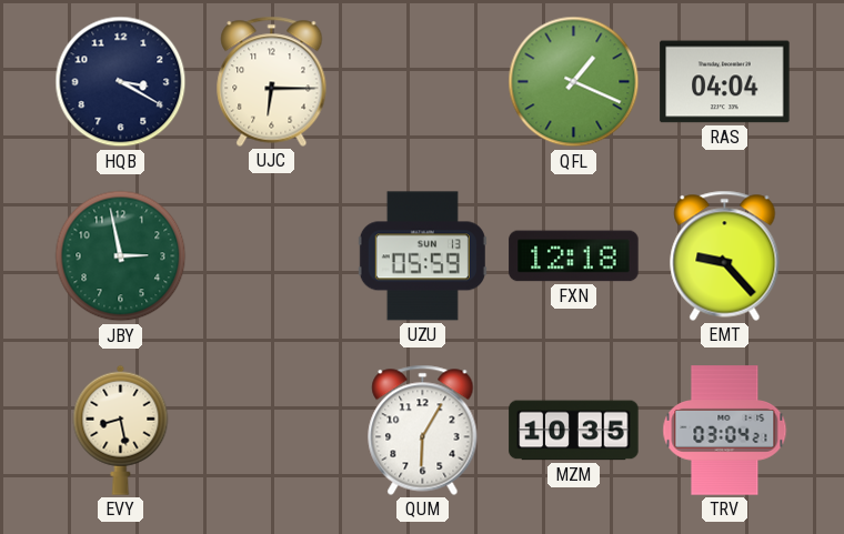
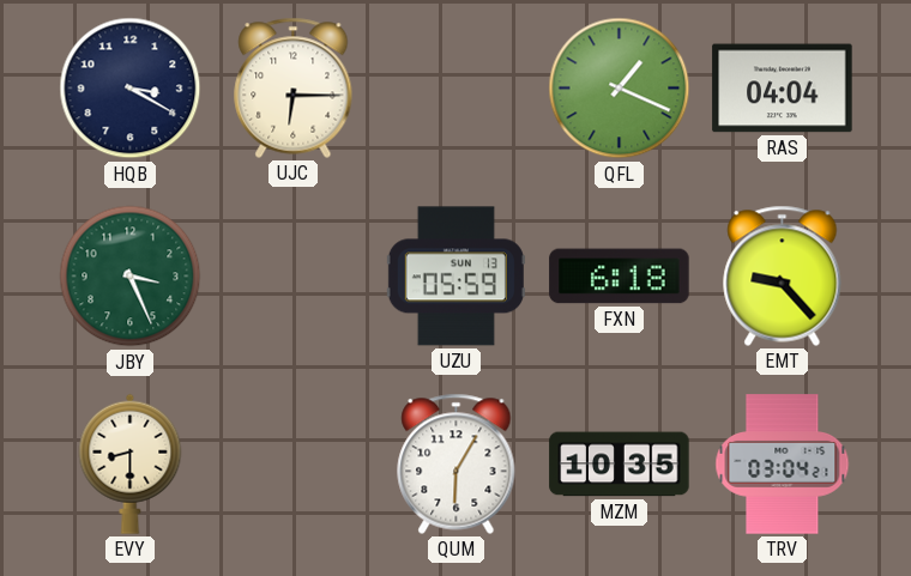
JBY: 2:58 -> 3:26 (131, 277)
FXN: 12:18 -> 6:18 (620, 277)
EVY: 8:28 -> 8:30 (131, 463)
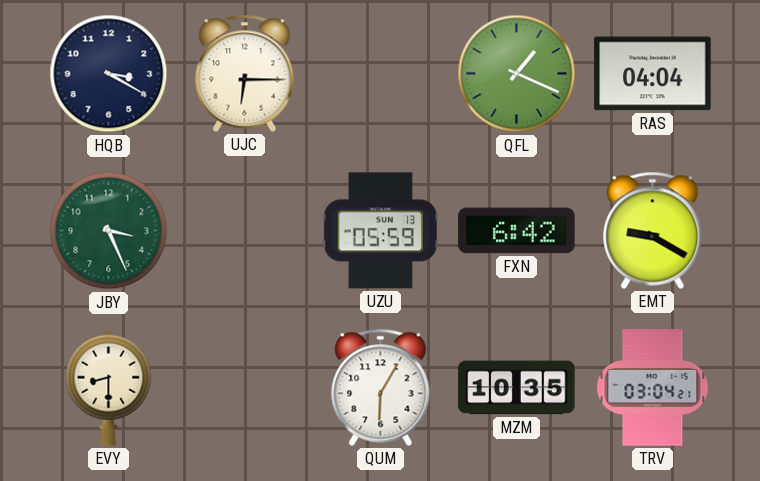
FXN: 6:18 -> 6:42 (517, 231)
EMT: 9:23 -> 9:20 (653, 230)
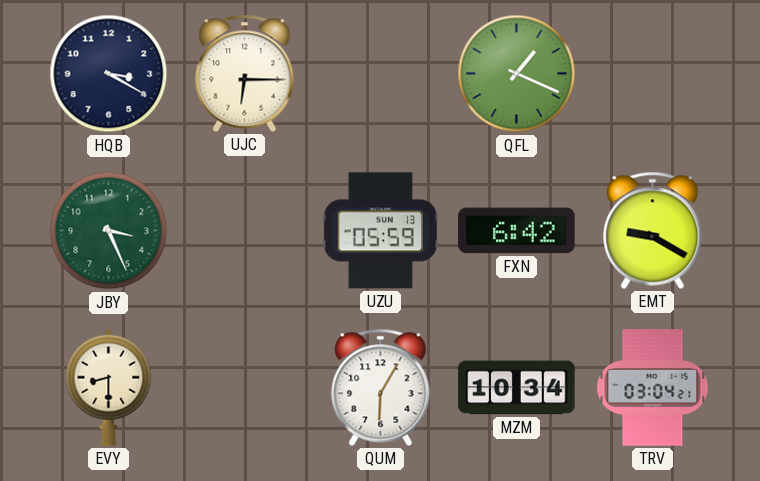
RAS: 04:04 -> none (653, 74)
MZM: 10:35 -> 10:34 (517, 388)
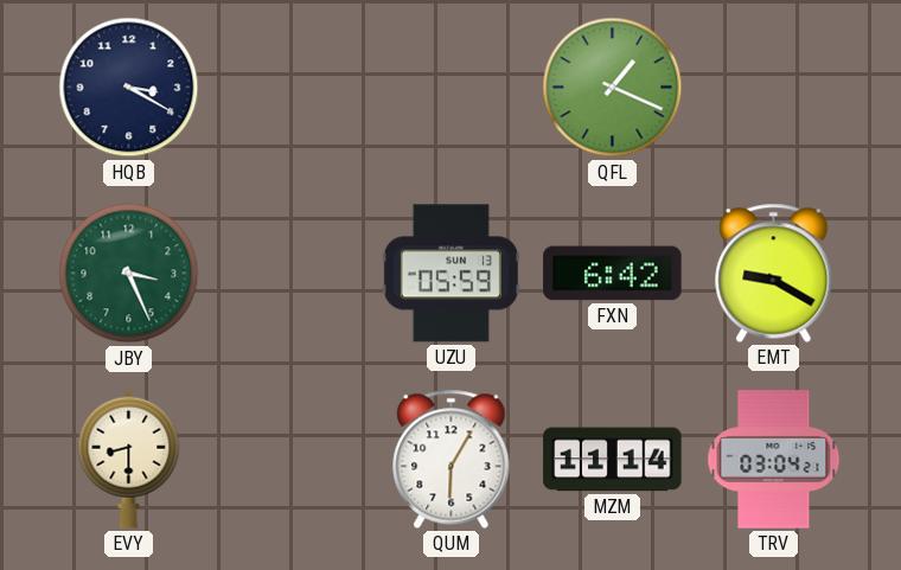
UJC: 6:15 -> none (245, 73)
MZM: 10:34 -> 11:14 (613, 460)
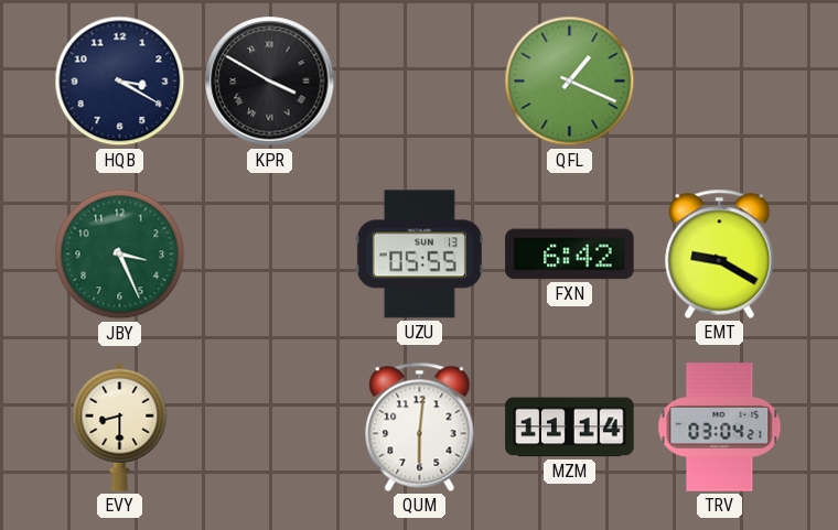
KPR: none -> 3:50 (270, 82)
UZU: 05:59 -> 05:55 (419, 255)
QUM: 6:05 -> 6:01 (420, 426)
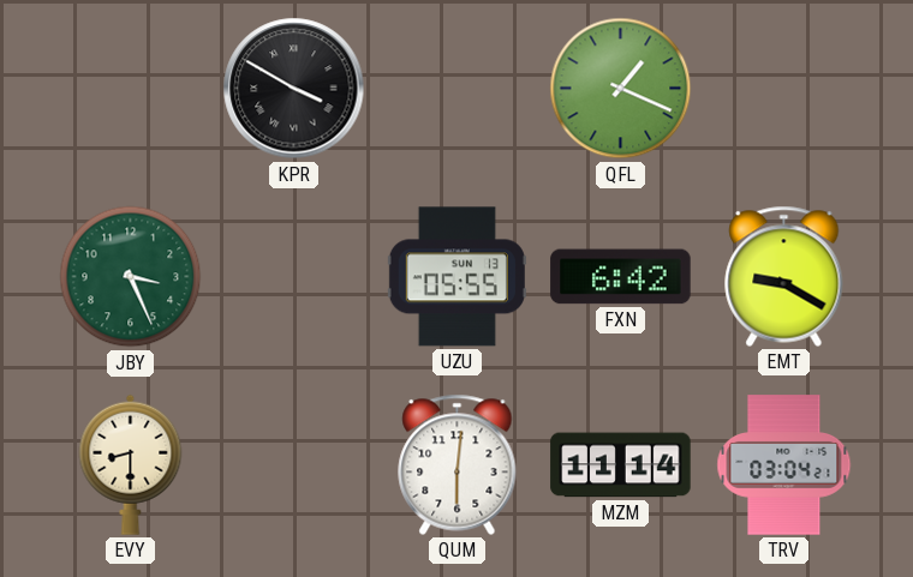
HQB: 3:20 -> none (120, 82)
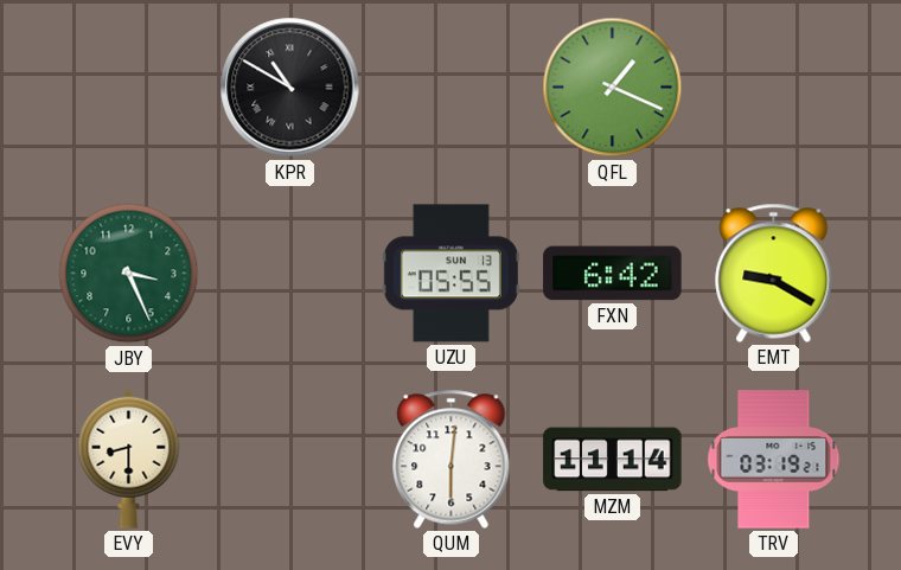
KPR: 3:50 -> 10:50 (290, 88)
TRV: 03:04 -> 03:19 (774, 460)
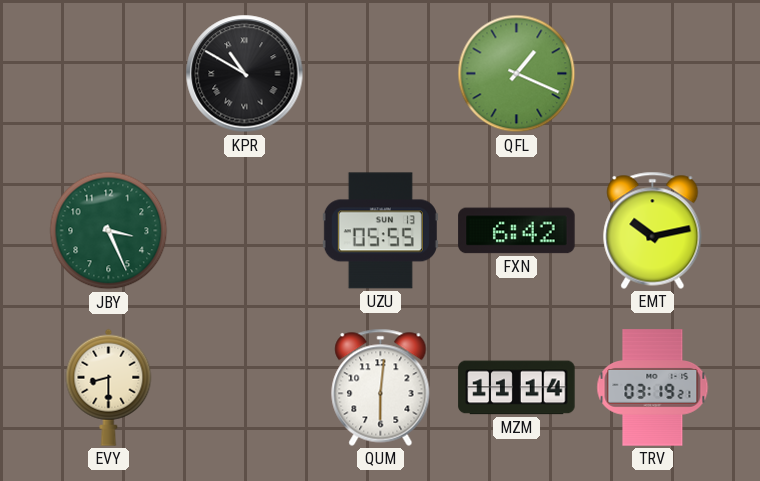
EMT: 9:20 -> 10:13 (653, 230)
